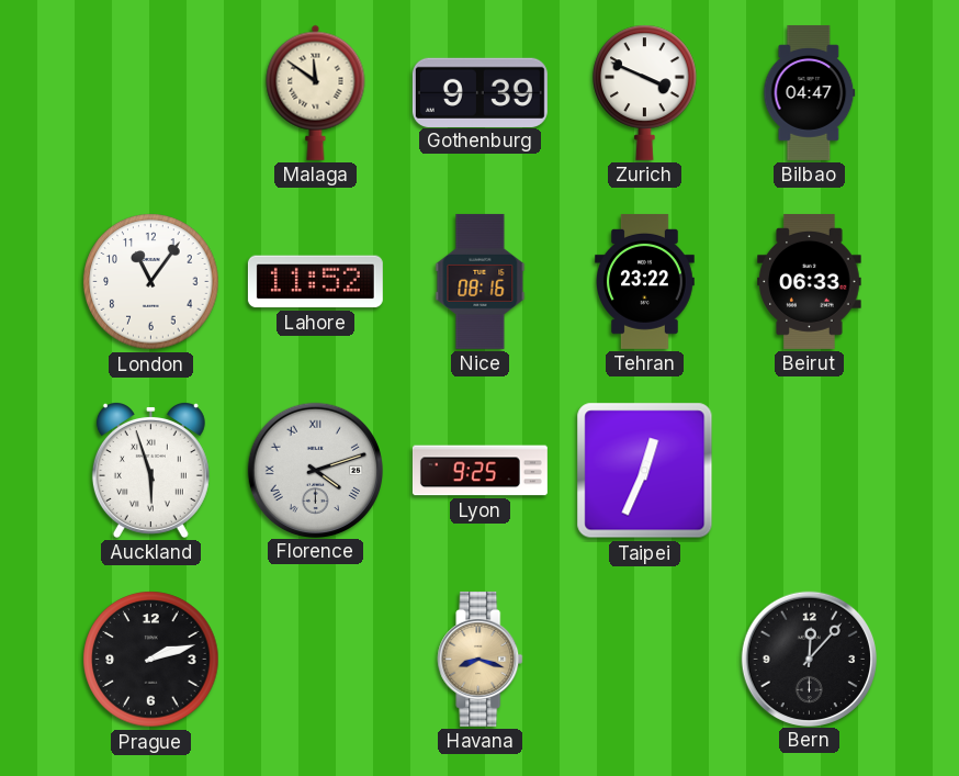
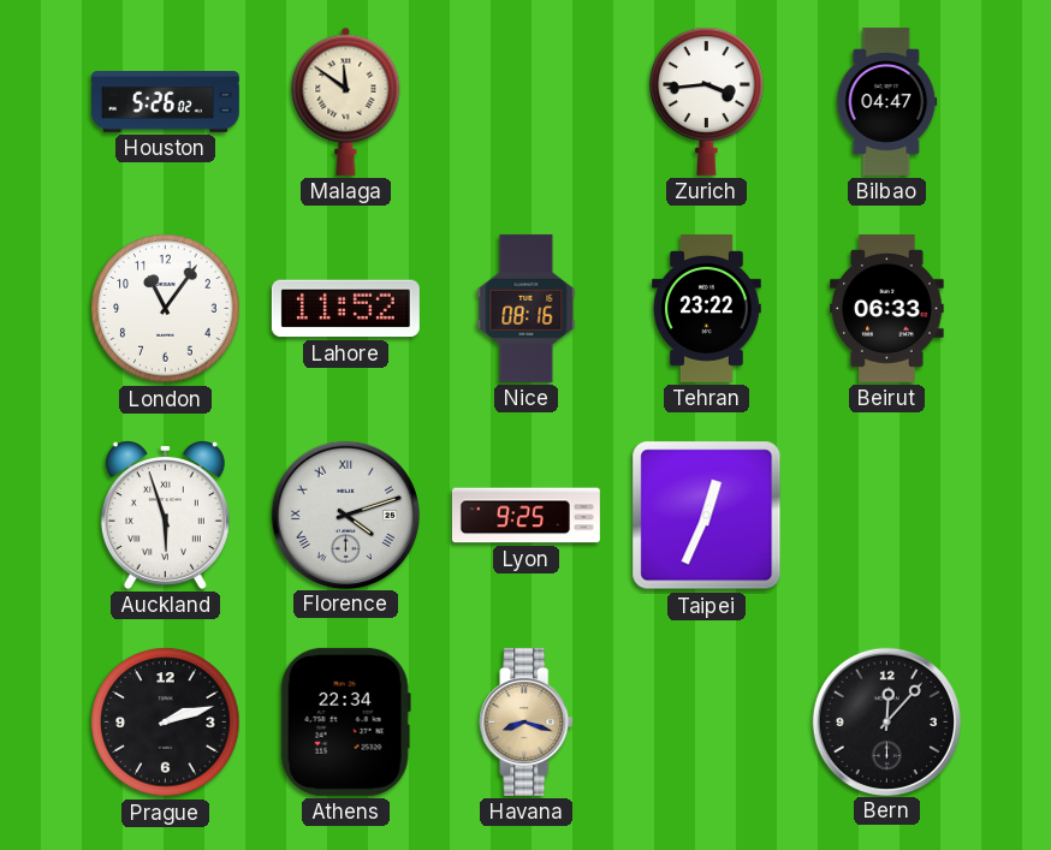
Houston: none -> 5:26 (165, 102)
Gothenburg: 9:39 -> none (479, 92)
Zurich: 3:49 -> 3:44 (707, 101)
Athens: none -> 22:34 (345, 721)
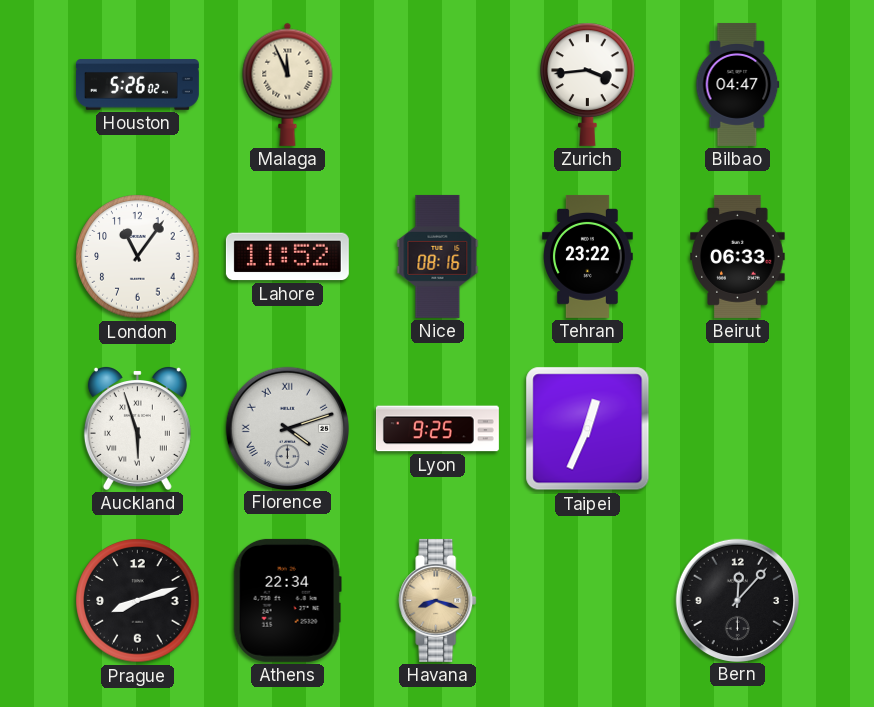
Malaga: 11:51 -> 11:56 (288, 84)
Prague: 2:12 -> 8:12 (138, 601)
